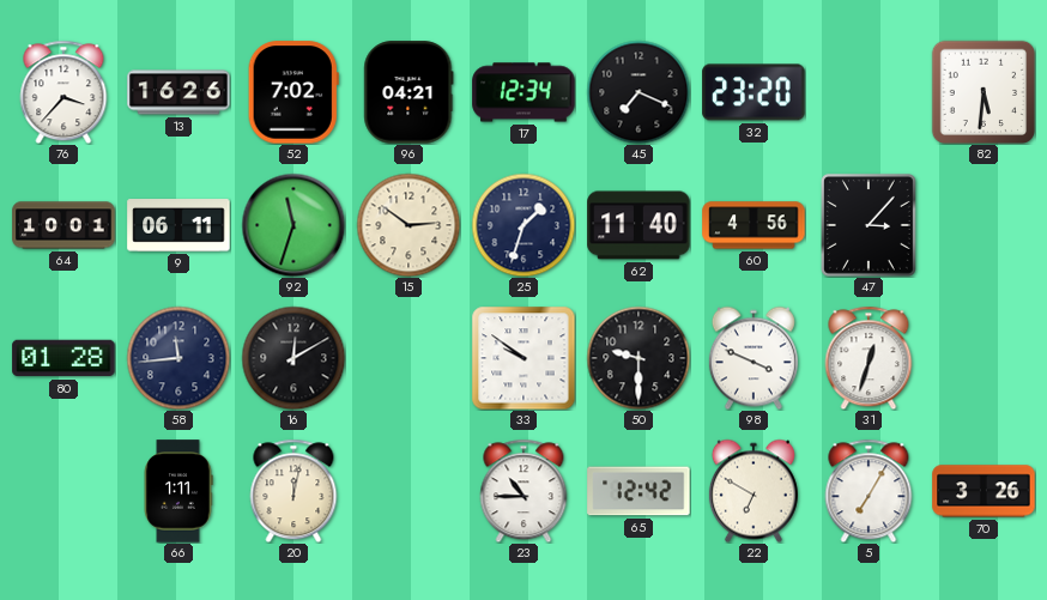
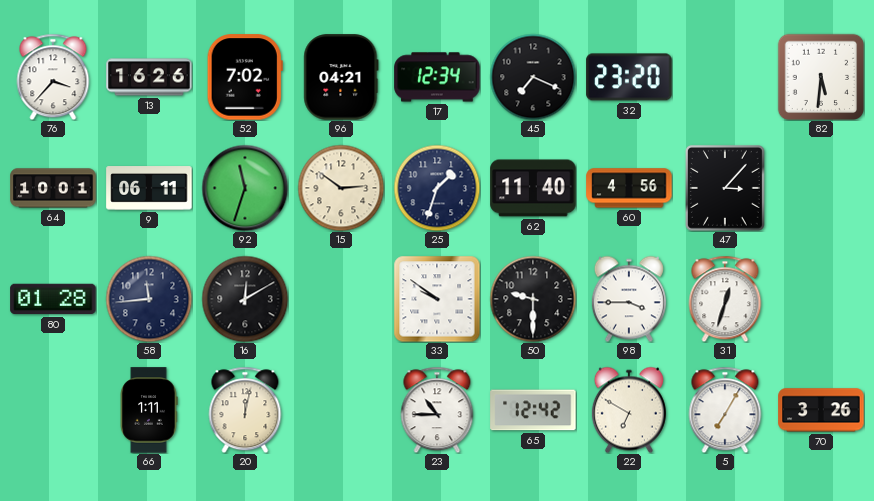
98: 3:49 -> 3:45 (629, 299)
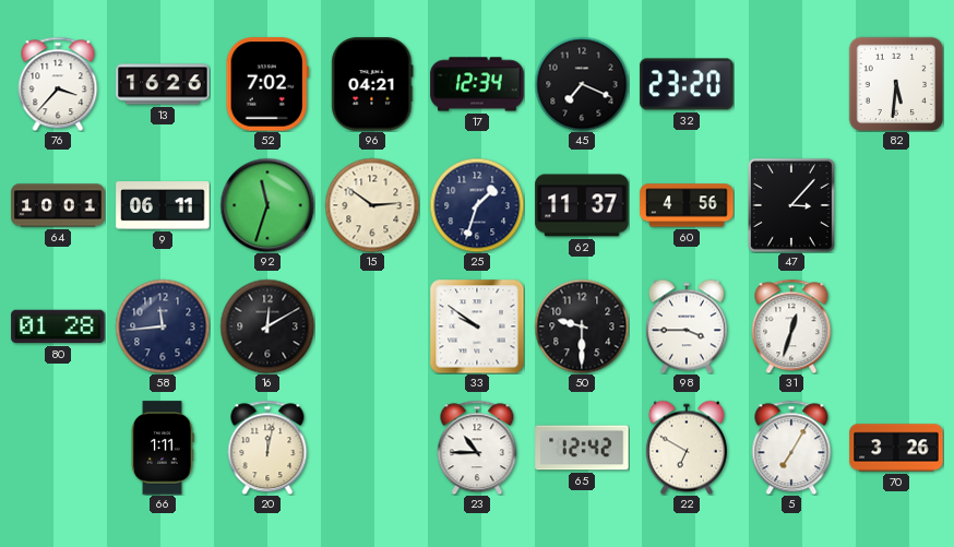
62: 11:40 -> 11:37 (582, 205)
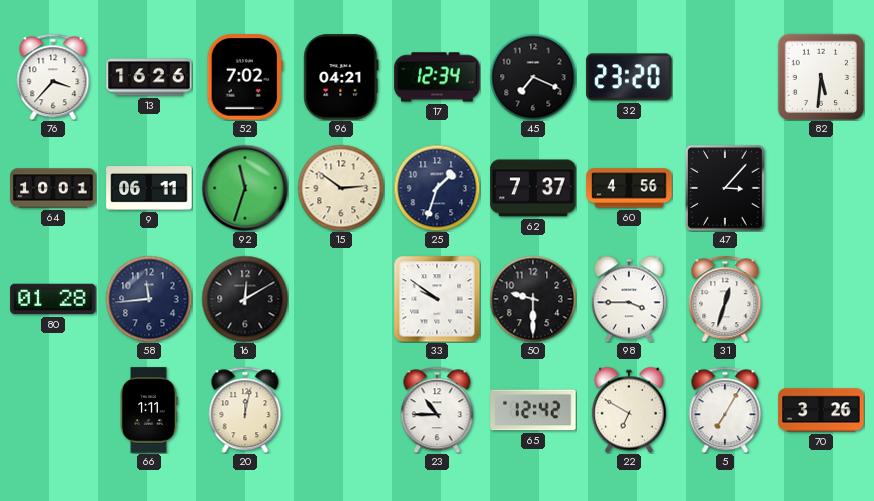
62: 11:37 -> 7:37 (533, 188)
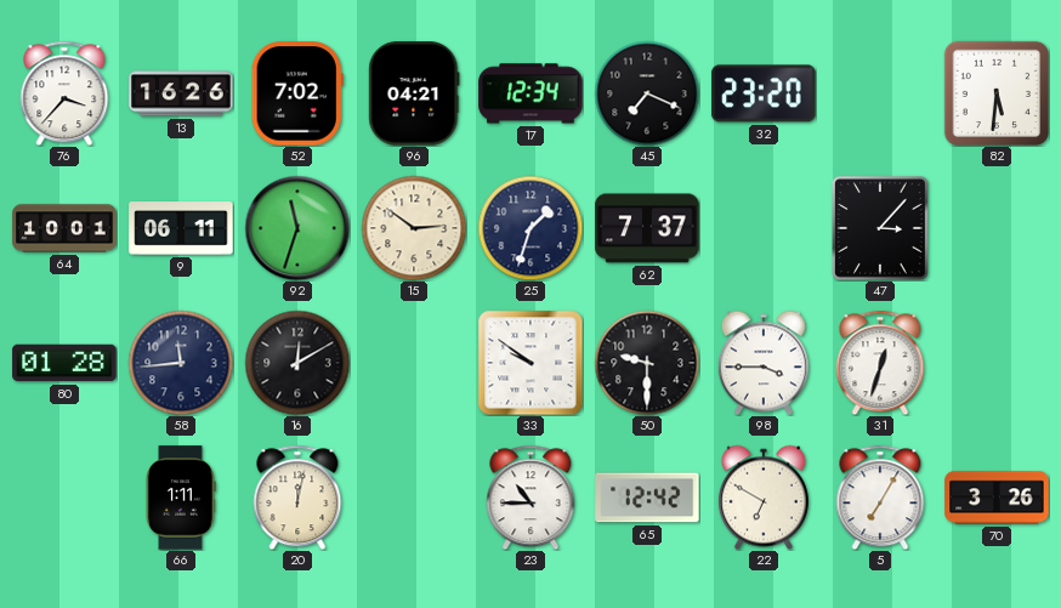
60: 4:56 -> none (629, 188)
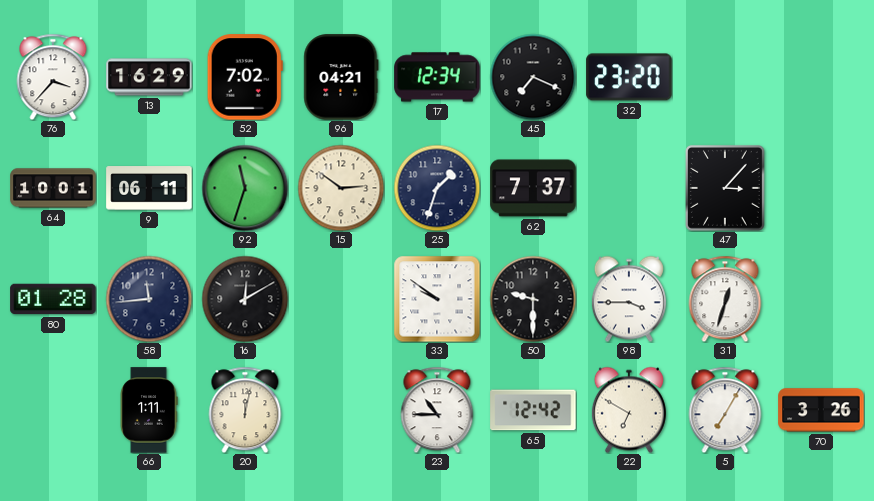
13: 16:26 -> 16:29 (149, 77)
82: 5:31 -> none (995, 92)
